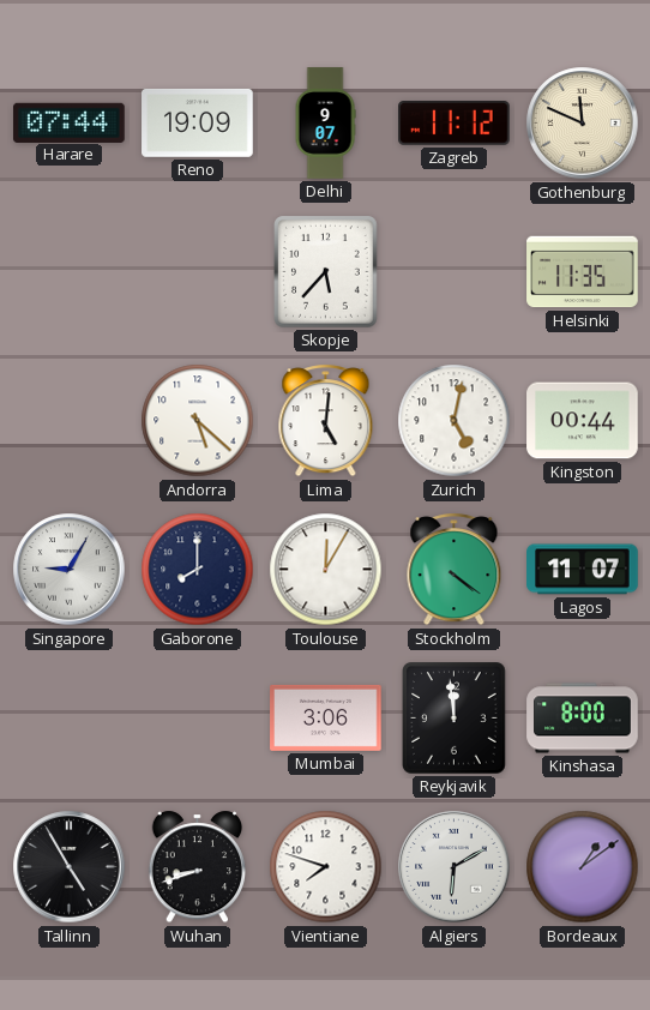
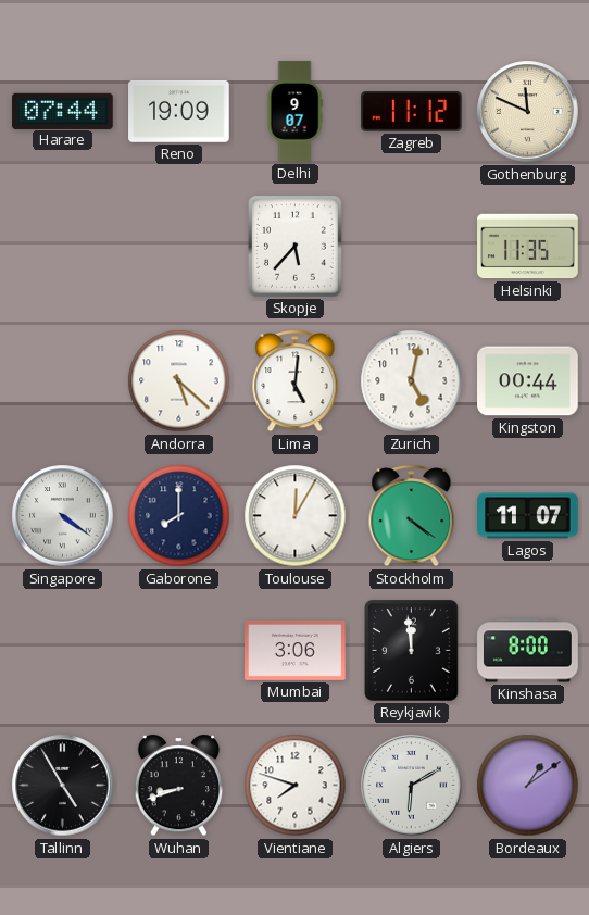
Singapore: 9:05 -> 4:21 (63, 516)
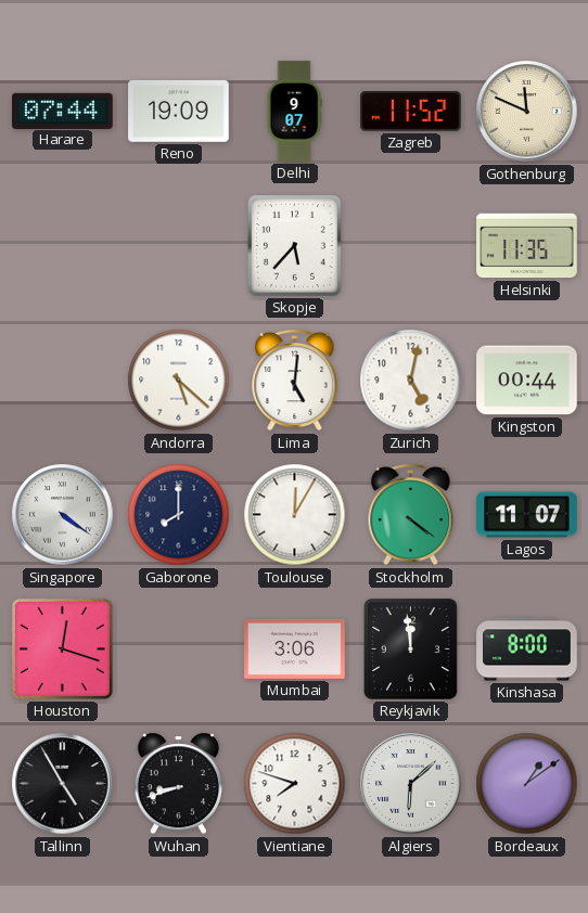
Zagreb: 11:12 -> 11:52 (411, 112)
Houston: none -> 12:18 (62, 648)
Algiers: 6:10 -> 6:08 (411, 784)
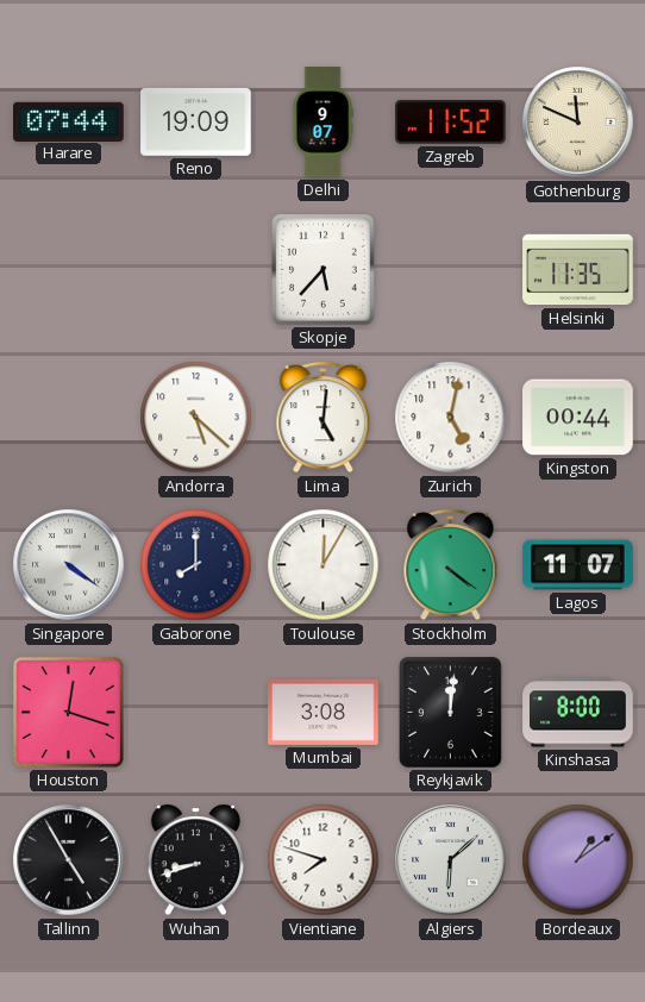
Mumbai: 3:06 -> 3:08 (324, 712)
Reykjavik: 11:59 -> 12:01 (451, 713)
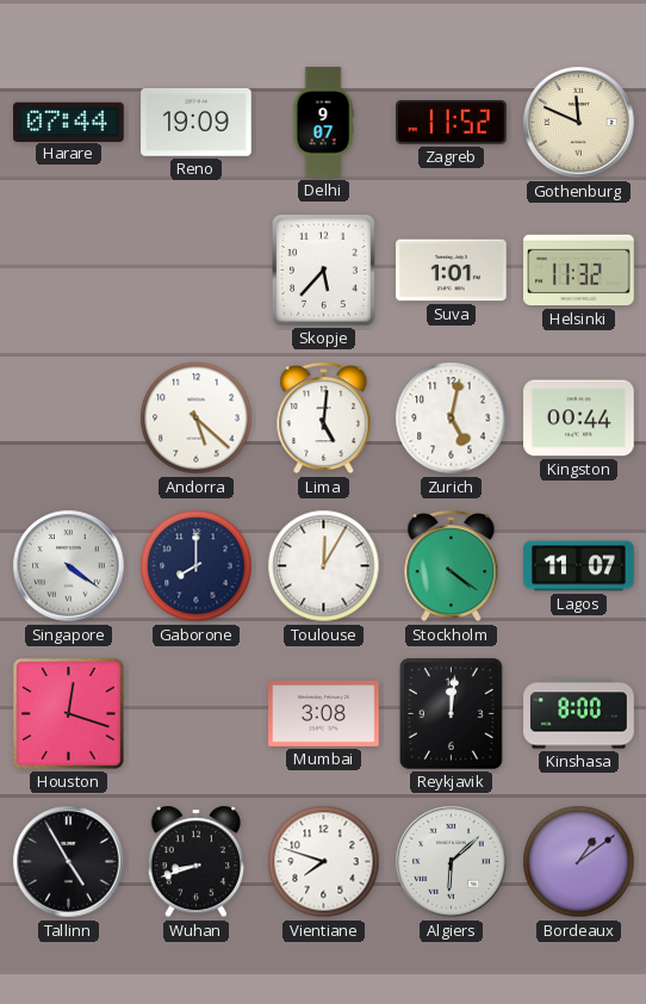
Suva: none -> 1:01 (452, 271)
Helsinki: 11:35 -> 11:32 (579, 271)
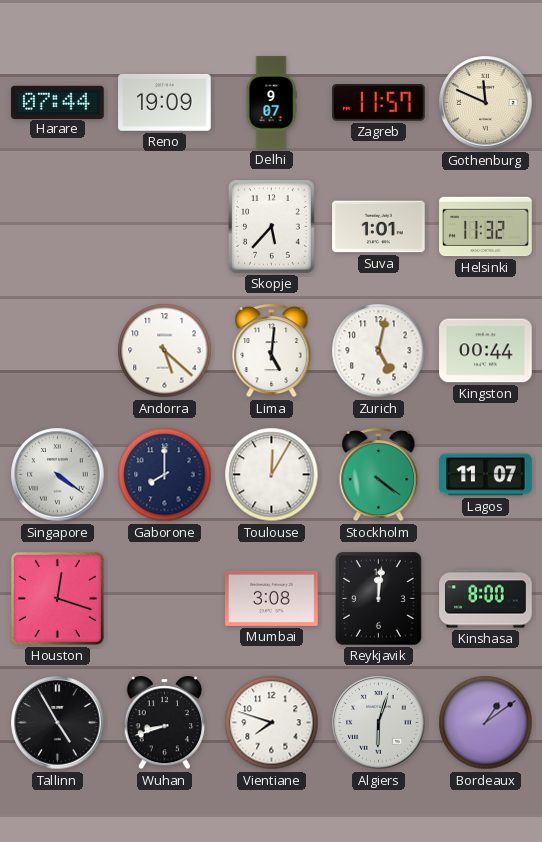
Zagreb: 11:52 -> 11:57 (379, 103)
Algiers: 6:08 -> 6:03 (379, 723)
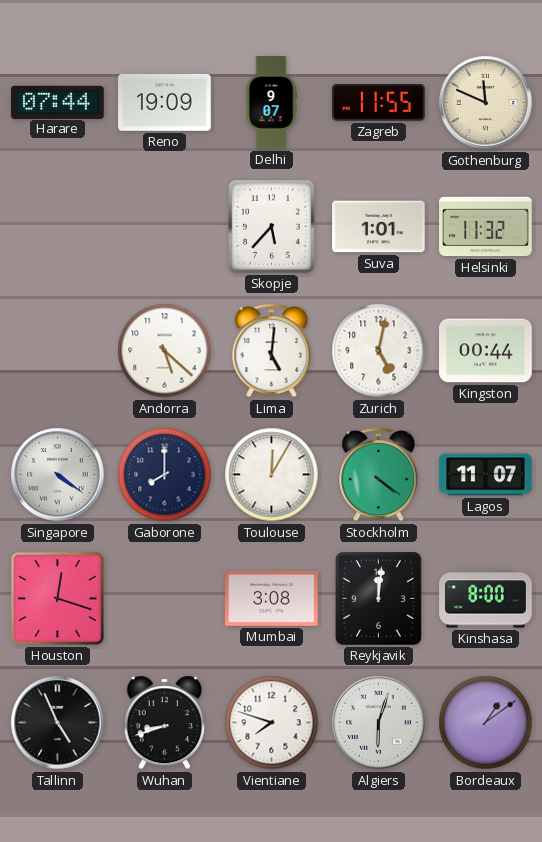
Zagreb: 11:57 -> 11:55 (379, 103)
Tallinn: 4:55 -> 4:56 (58, 723)
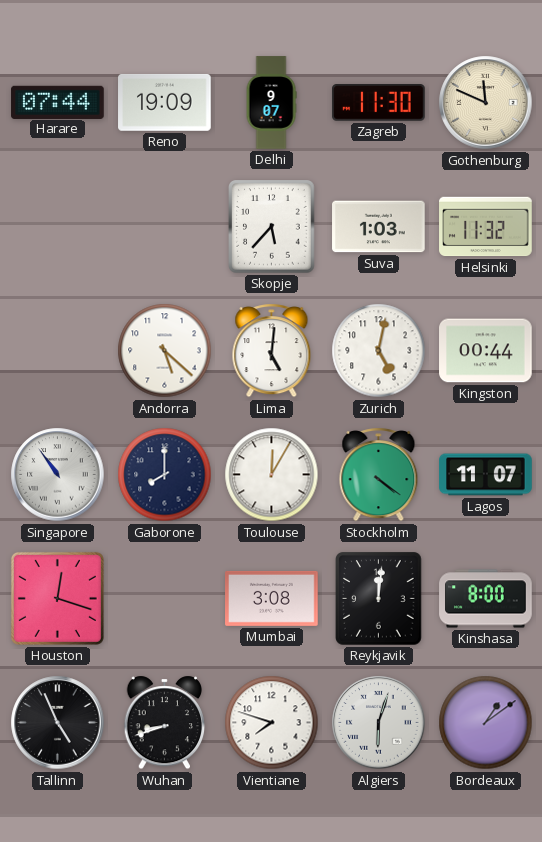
Zagreb: 11:55 -> 11:30 (379, 103)
Suva: 1:01 -> 1:03 (379, 227)
Singapore: 4:21 -> 10:54 (58, 475)
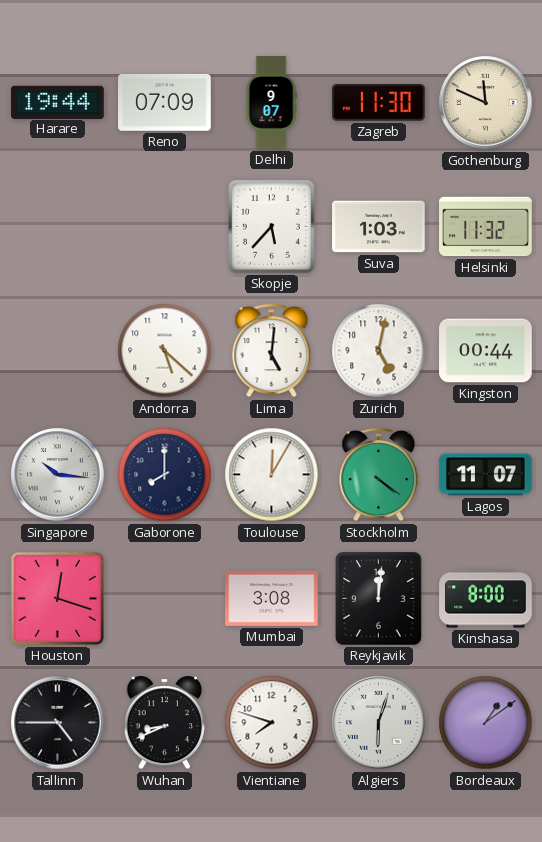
Harare: 07:44 -> 19:44 (58, 102)
Reno: 19:09 -> 07:09 (165, 102)
Singapore: 10:54 -> 10:16 (58, 475)
Tallinn: 4:56 -> 4:45 (58, 723)
Wuhan: 8:42 -> 8:41 (165, 723)
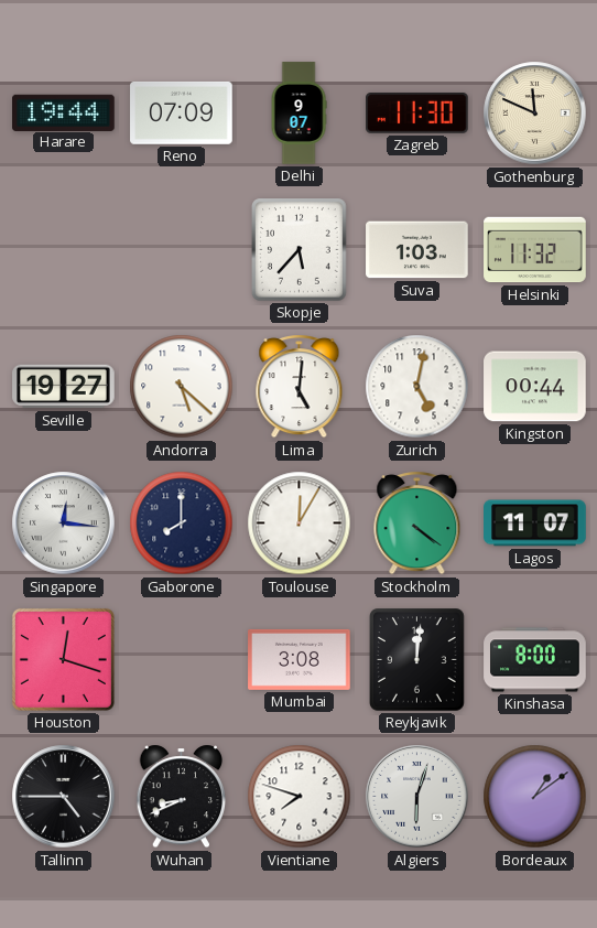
Seville: none -> 19:27 (64, 387)
Singapore: 10:16 -> 12:16 (64, 524)
